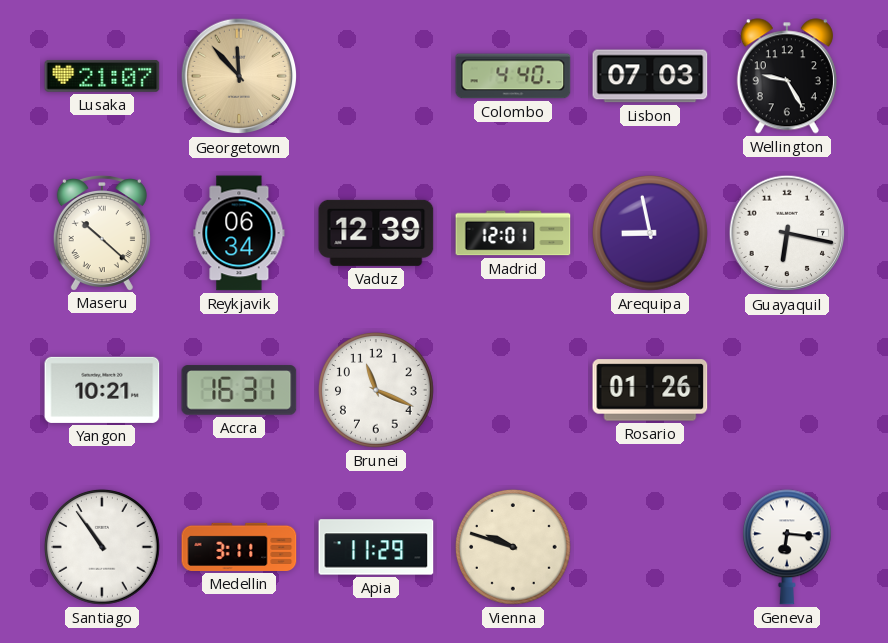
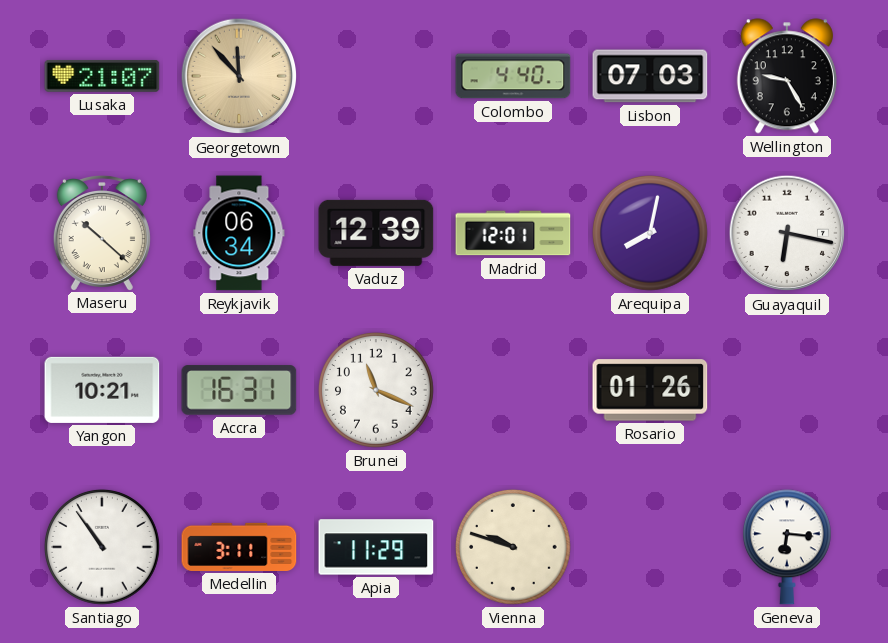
Arequipa: 8:58 -> 8:02 (651, 234)
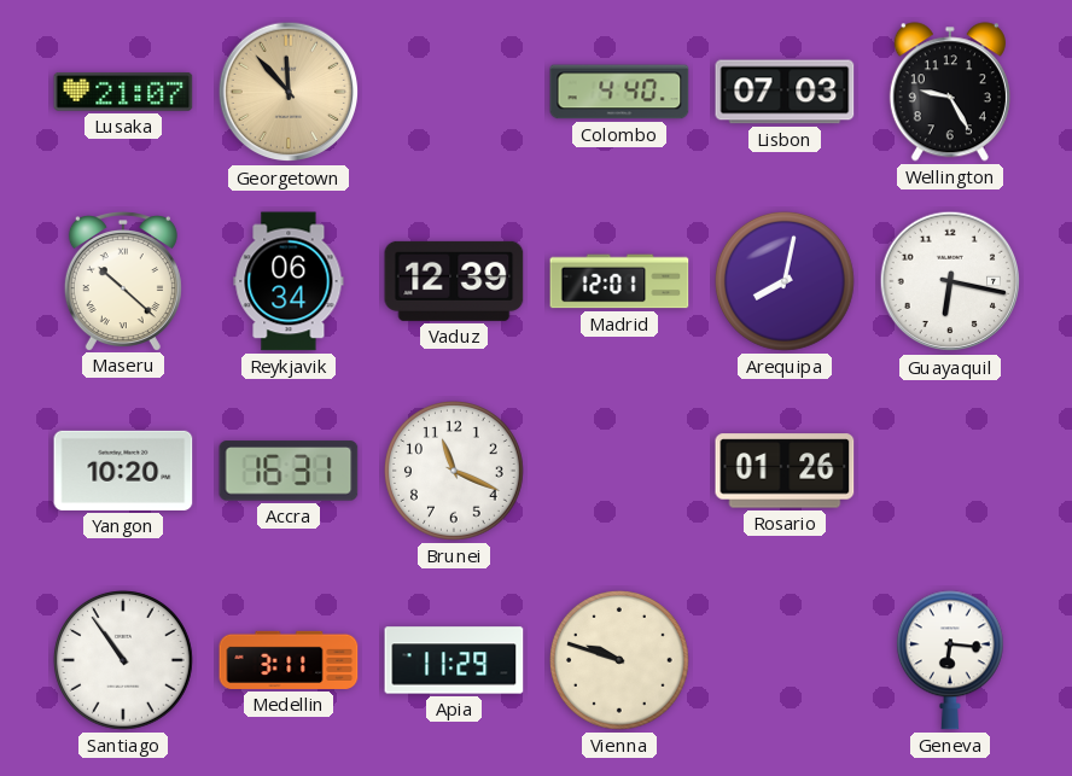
Yangon: 10:21 -> 10:20 (123, 471)
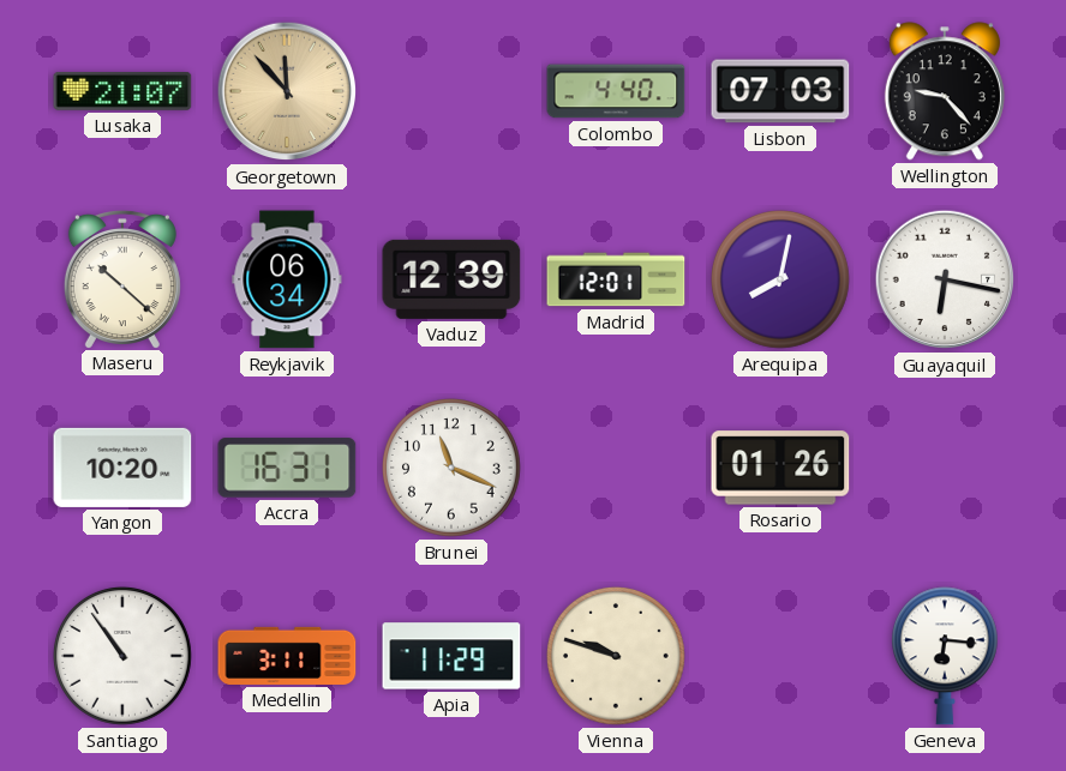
Wellington: 9:25 -> 9:23 (945, 91)
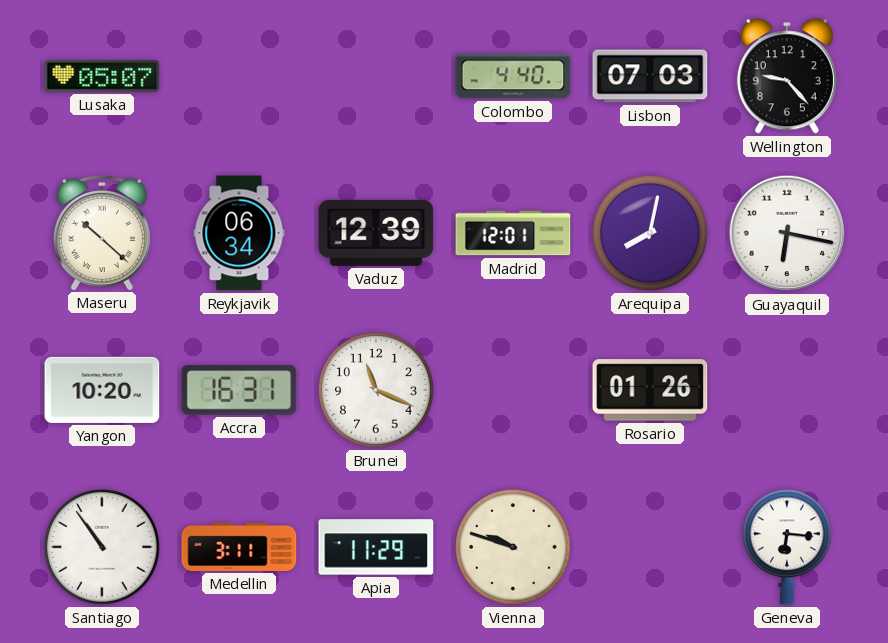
Lusaka: 21:07 -> 05:07 (102, 76)
Georgetown: 11:53 -> none (287, 91)
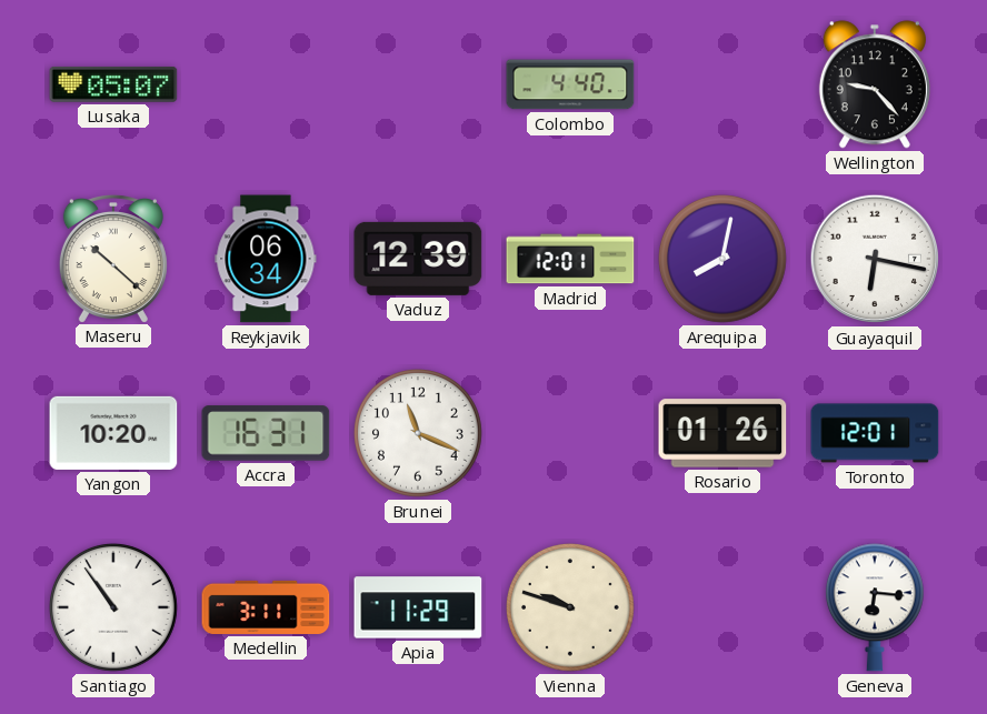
Lisbon: 07:03 -> none (650, 76)
Toronto: none -> 12:01 (875, 433)
